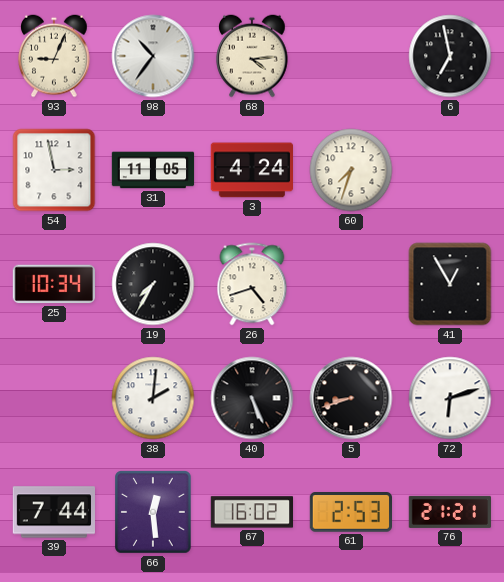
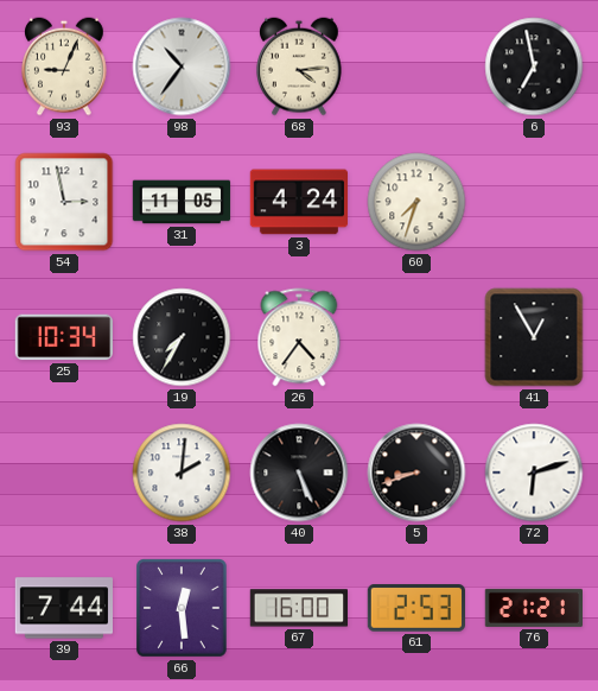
26: 4:42 -> 4:36 (299, 337)
67: 16:02 -> 16:00 (298, 608)
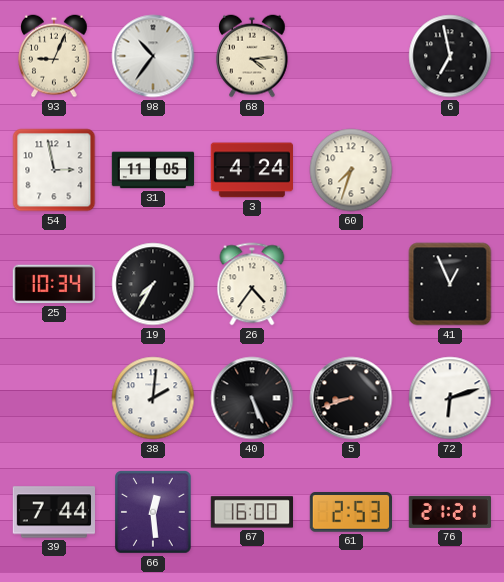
41: 12:55 -> 12:56 (450, 284)
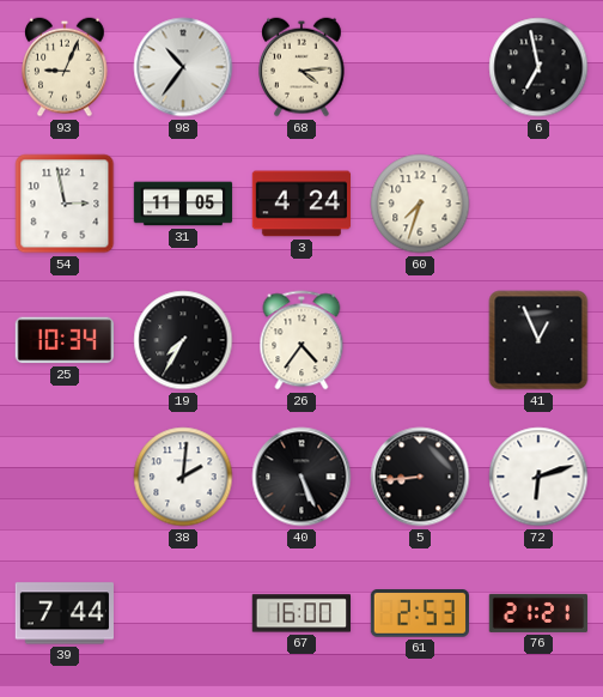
5: 8:42 -> 8:44 (420, 477)
66: 12:29 -> none (153, 512)
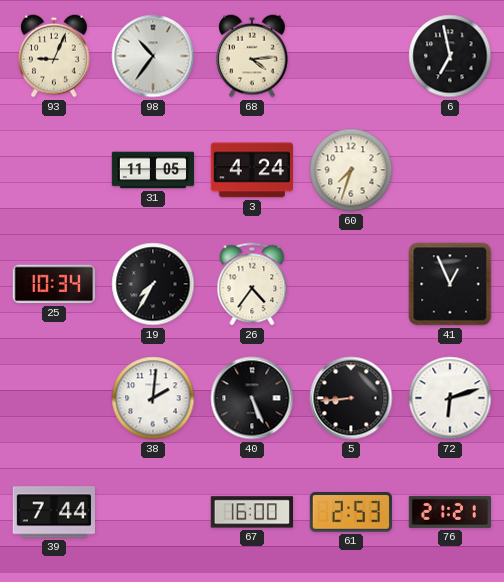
54: 2:58 -> none (65, 204)
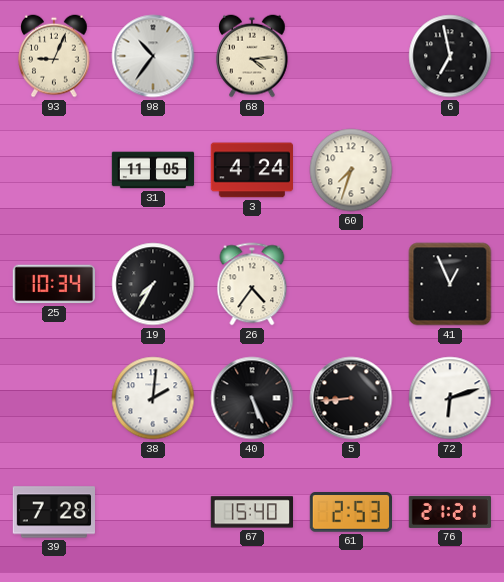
39: 7:44 -> 7:28 (53, 512)
67: 16:00 -> 15:40 (251, 512)
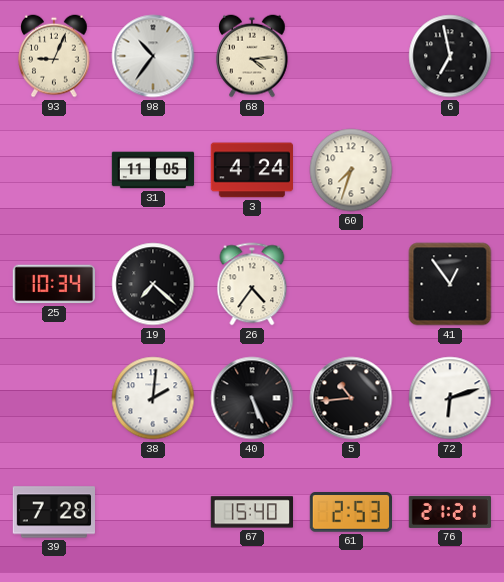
19: 7:35 -> 7:22 (153, 284)
41: 12:56 -> 12:54 (450, 284)
5: 8:44 -> 10:44 (351, 398)
